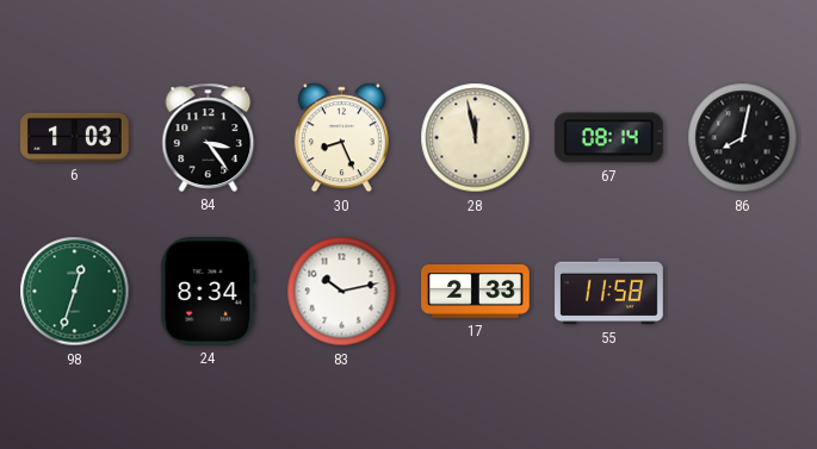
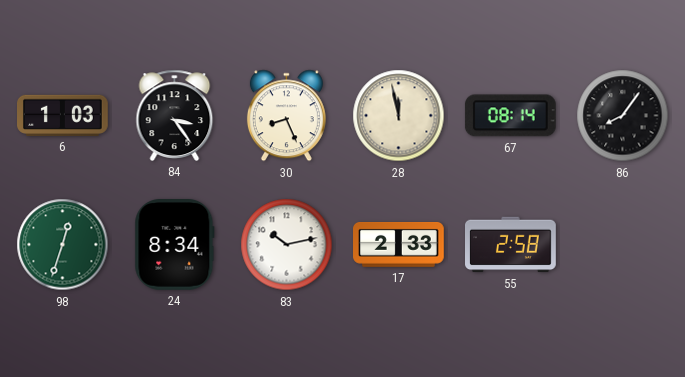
86: 8:02 -> 8:06 (623, 116)
55: 11:58 -> 2:58 (511, 245)
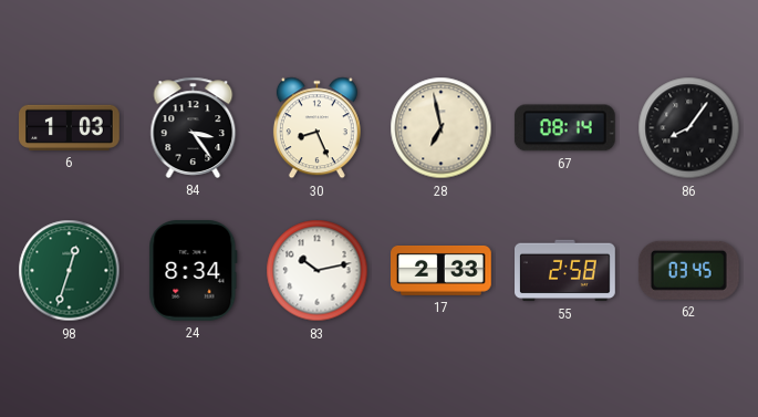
28: 11:58 -> 6:58 (442, 128)
62: none -> 03:45 (688, 270)
